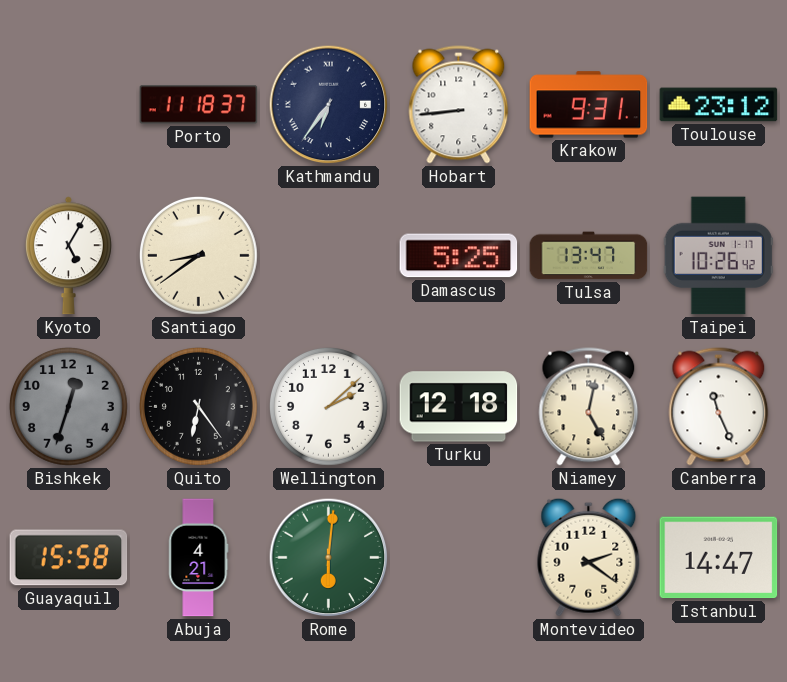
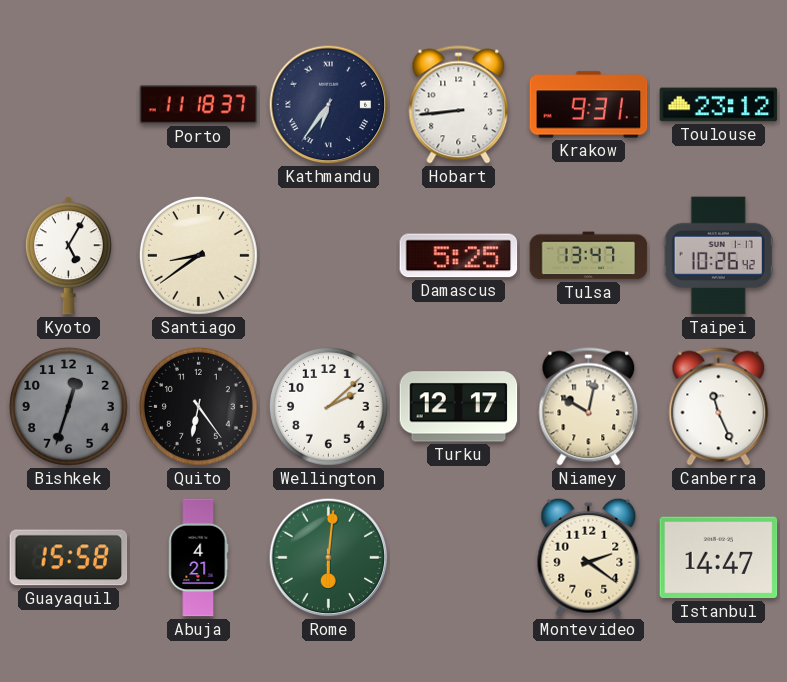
Turku: 12:18 -> 12:17 (459, 407)
Niamey: 5:02 -> 10:02 (589, 407)
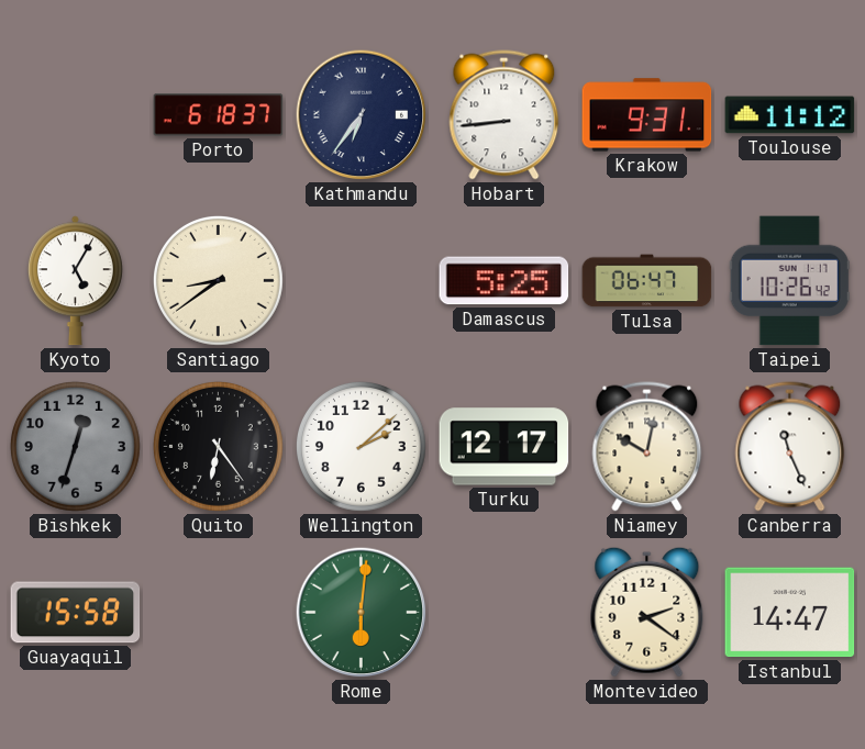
Porto: 11:18 -> 6:18 (219, 115)
Toulouse: 23:12 -> 11:12 (790, 115)
Tulsa: 13:47 -> 06:47 (647, 281)
Abuja: 4:21 -> none (199, 558)
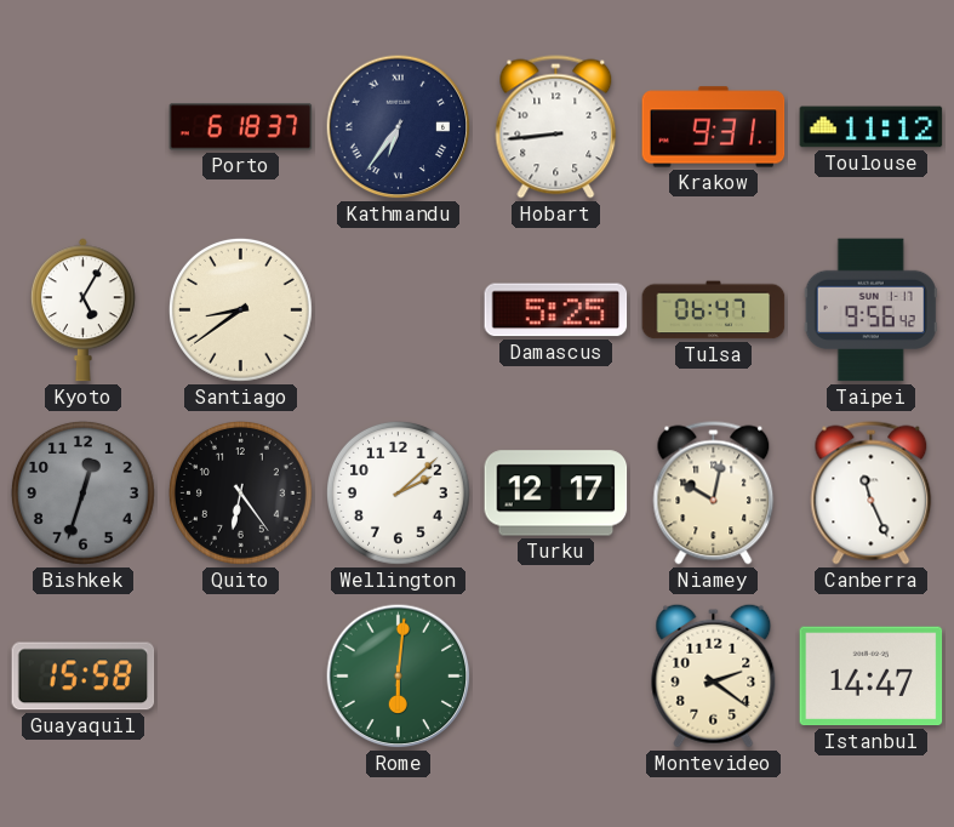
Taipei: 10:26 -> 9:56 (870, 310)
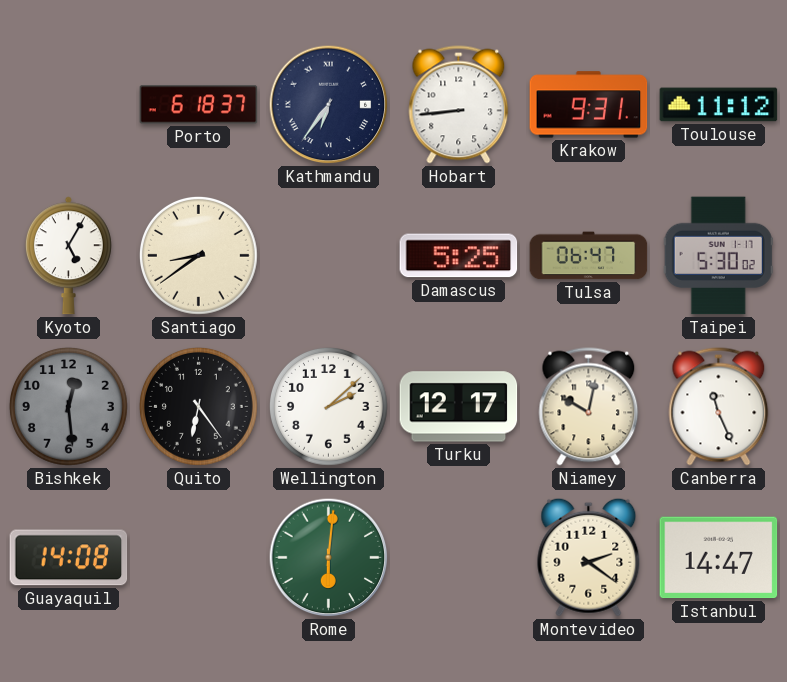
Taipei: 9:56 -> 5:30 (718, 256)
Bishkek: 12:33 -> 12:29 (69, 407)
Guayaquil: 15:58 -> 14:08 (69, 558)
